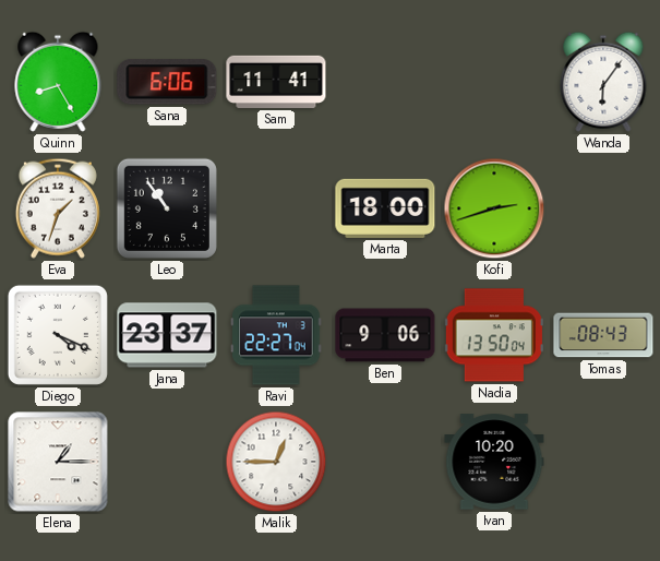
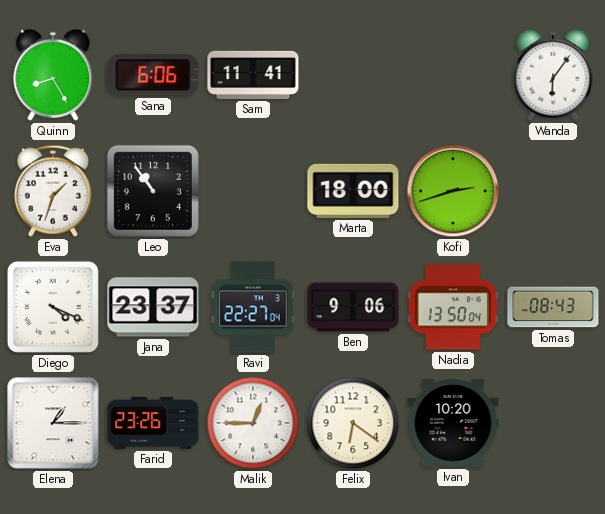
Farid: none -> 23:26 (153, 423)
Felix: none -> 6:21 (353, 423)
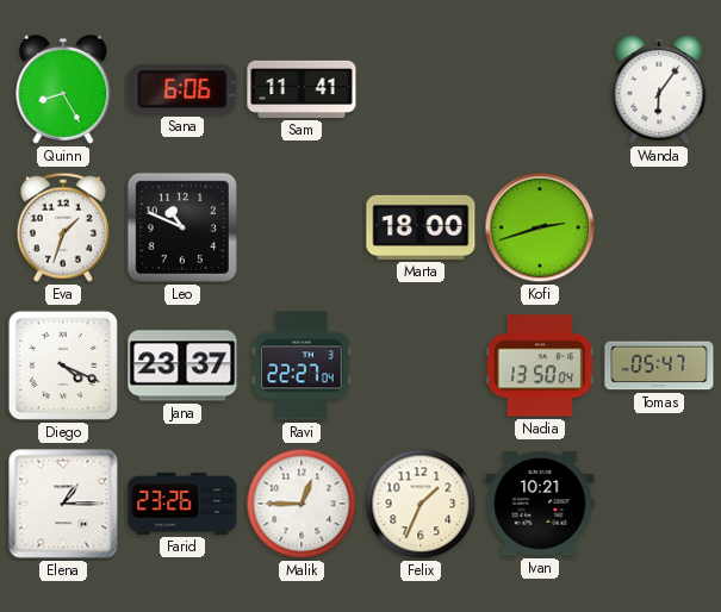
Leo: 10:54 -> 10:49 (182, 227)
Ben: 9:06 -> none (353, 307)
Tomas: 08:43 -> 05:47 (659, 366)
Felix: 6:21 -> 1:34 (421, 504)
Ivan: 10:20 -> 10:21 (540, 504)
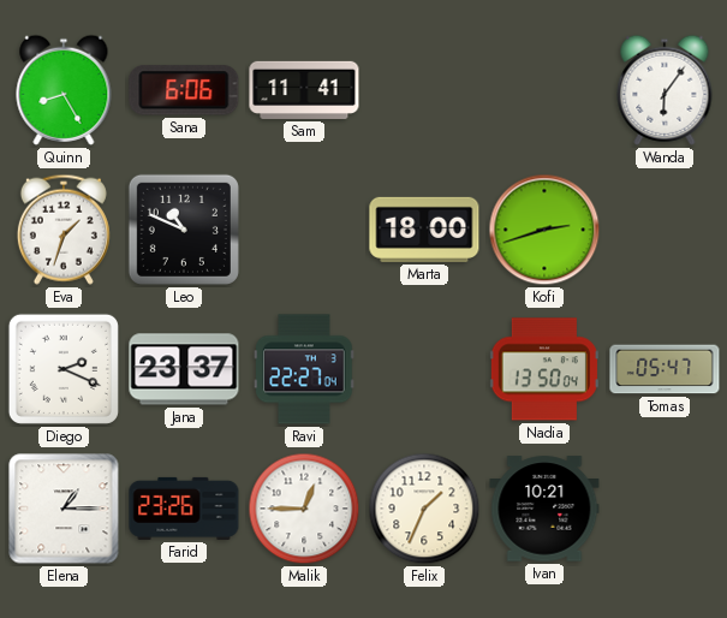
Diego: 4:19 -> 2:19 (64, 369)
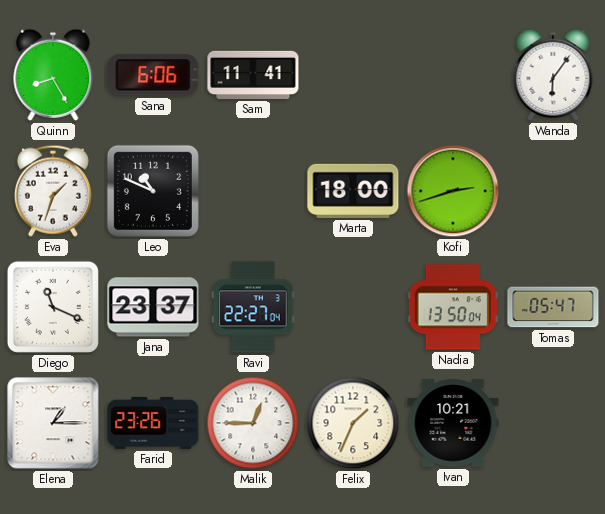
Diego: 2:19 -> 11:19 (53, 307)
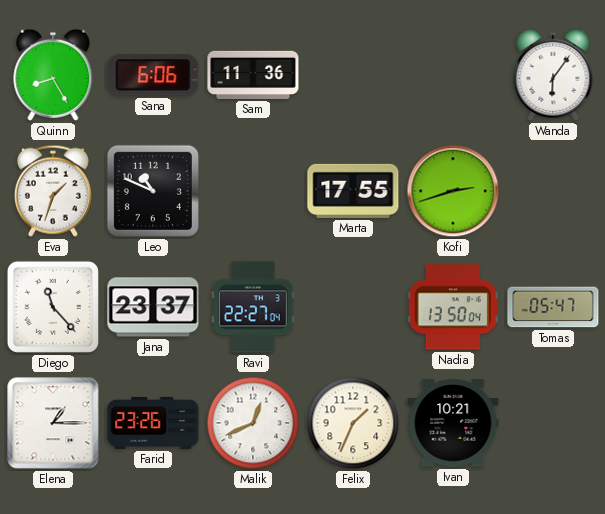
Sam: 11:41 -> 11:36 (253, 75)
Marta: 18:00 -> 17:55 (353, 191)
Diego: 11:19 -> 11:23 (53, 307)
Malik: 12:45 -> 12:41 (253, 423)
